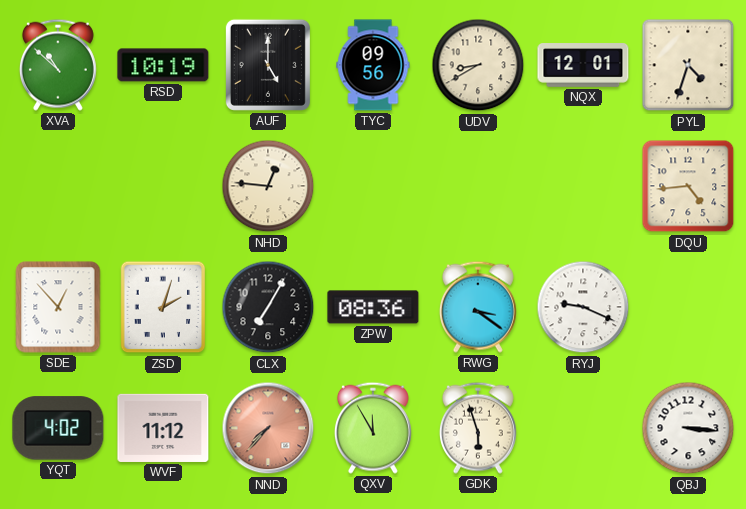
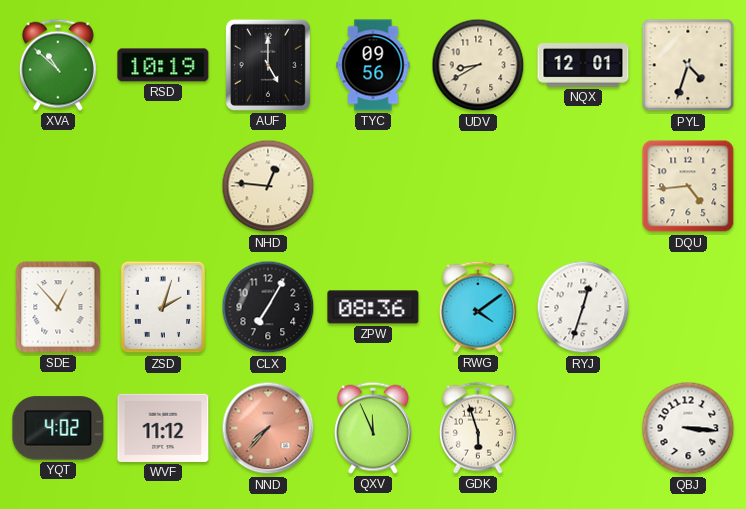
RWG: 3:21 -> 4:09 (478, 307)
RYJ: 9:19 -> 12:33 (583, 307)
QXV: 11:55 -> 11:56 (373, 428)
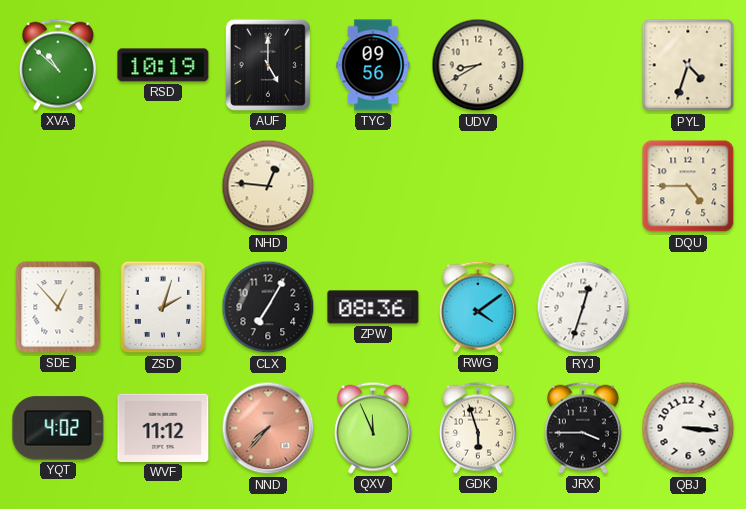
NQX: 12:01 -> none (583, 65)
DQU: 4:44 -> 4:45 (688, 186)
JRX: none -> 3:45 (583, 428)
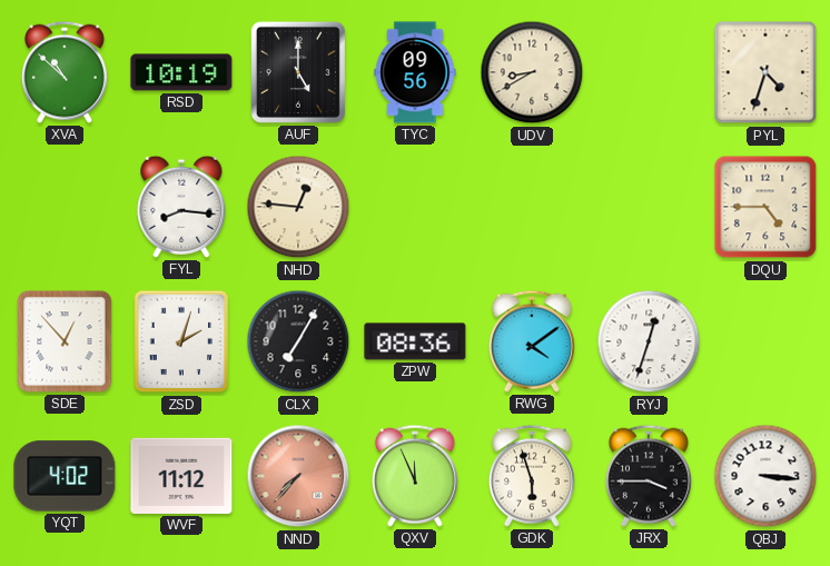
FYL: none -> 8:16 (181, 207)
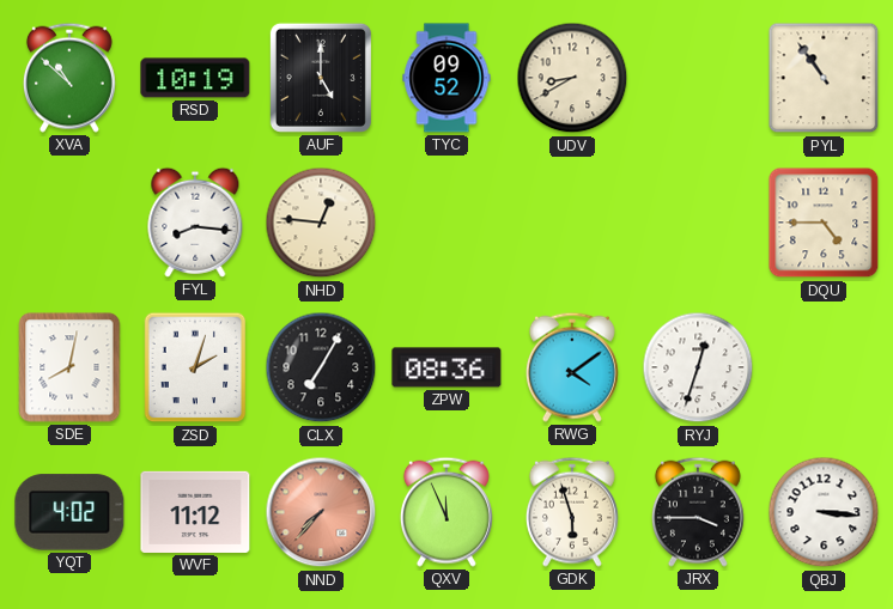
TYC: 09:56 -> 09:52 (446, 78)
PYL: 4:33 -> 10:54 (824, 78)
SDE: 12:53 -> 8:02 (69, 367)
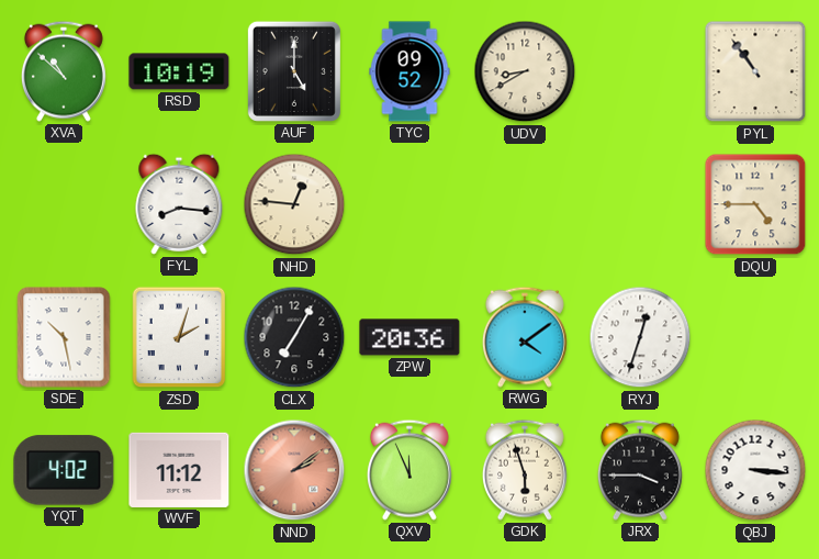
SDE: 8:02 -> 10:28 (64, 337)
ZPW: 08:36 -> 20:36 (409, 337)
NND: 7:37 -> 2:09 (294, 470)
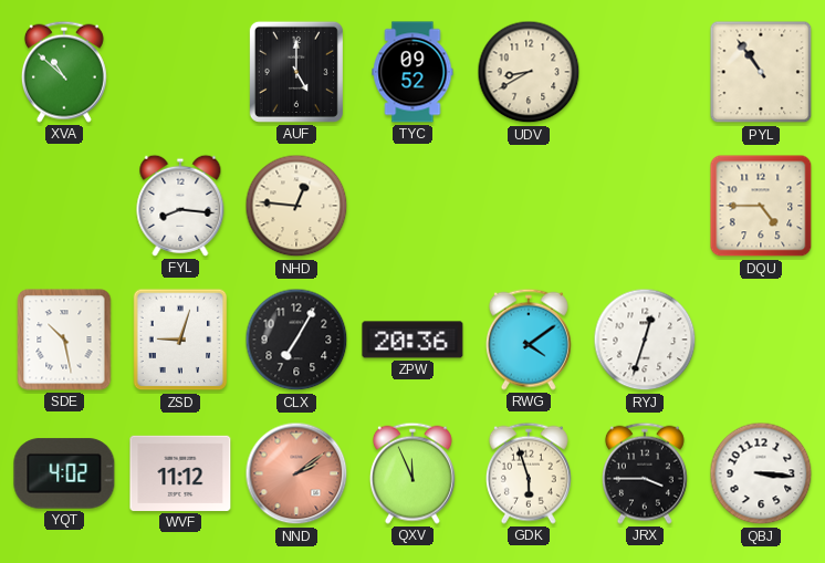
RSD: 10:19 -> none (179, 71)
ZSD: 2:03 -> 9:03 (180, 340)
